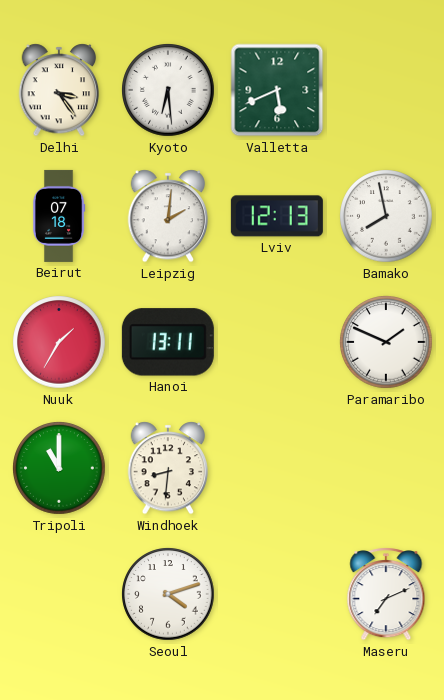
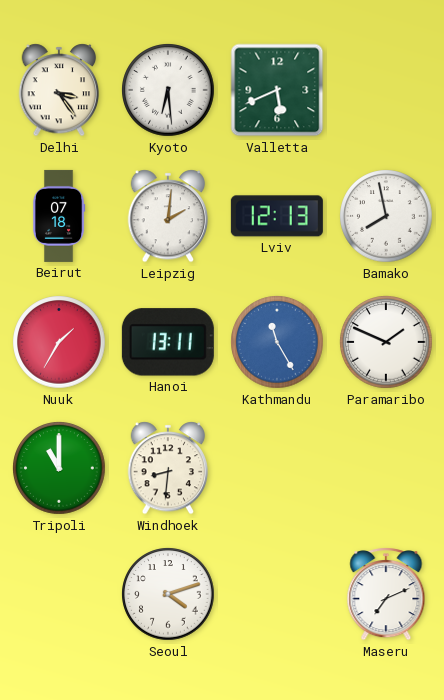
Kathmandu: none -> 11:25 (277, 342)
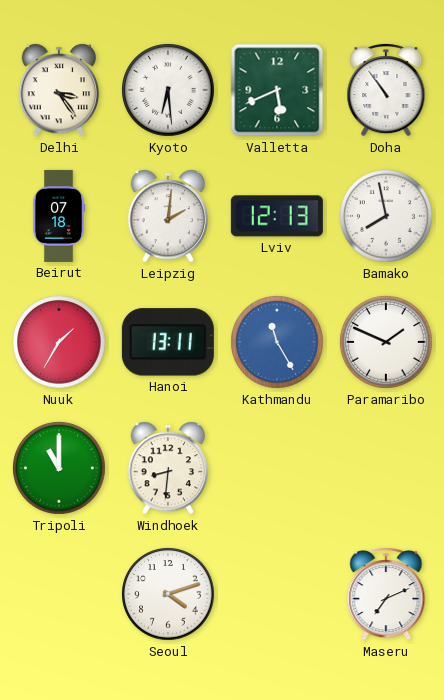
Doha: none -> 10:54 (386, 90)
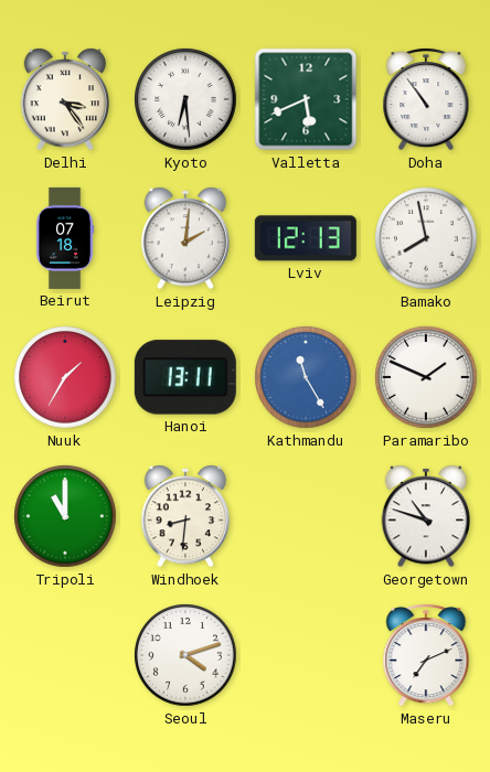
Georgetown: none -> 10:48 (426, 516)
